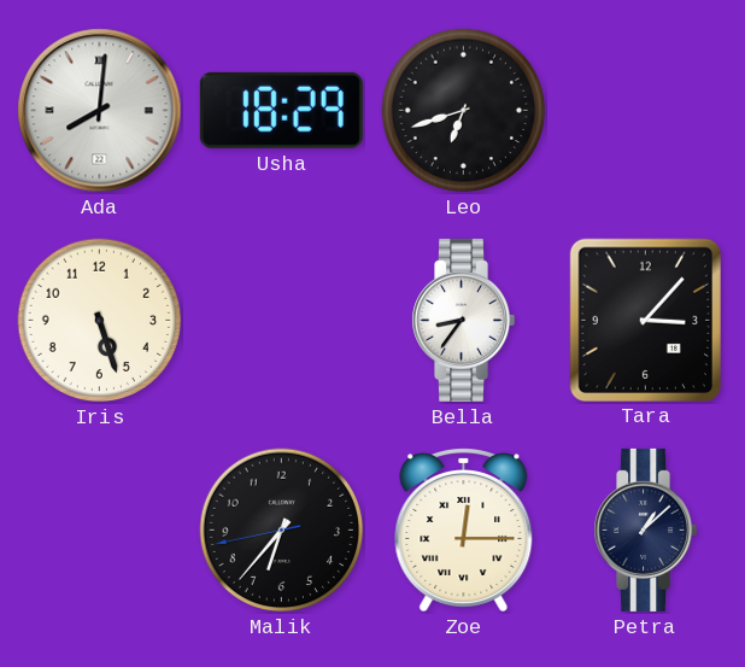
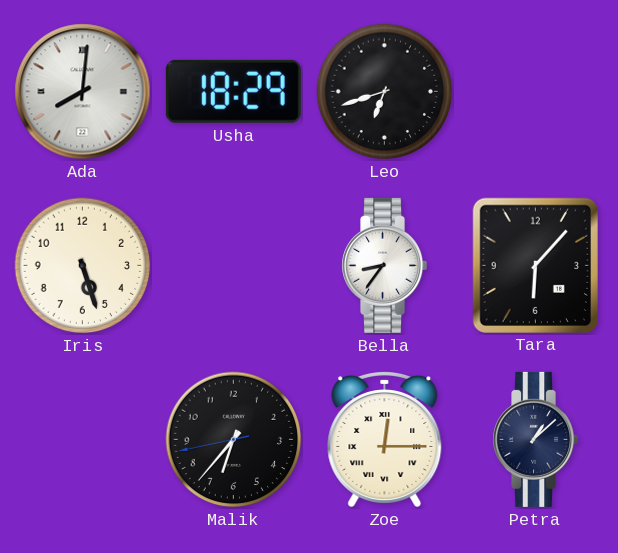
Tara: 3:07 -> 6:07 (535, 265)
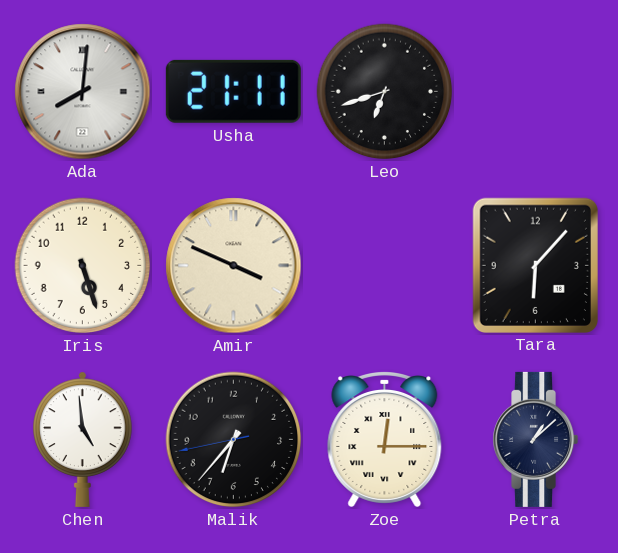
Usha: 18:29 -> 21:11 (233, 91)
Amir: none -> 3:49 (234, 266)
Bella: 8:36 -> none (385, 265)
Chen: none -> 4:59 (83, 439)
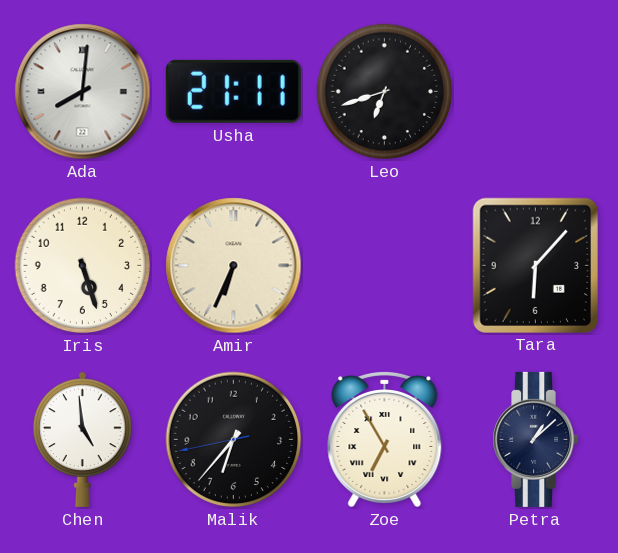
Amir: 3:49 -> 6:34 (234, 266)
Zoe: 12:15 -> 6:55 (385, 440)
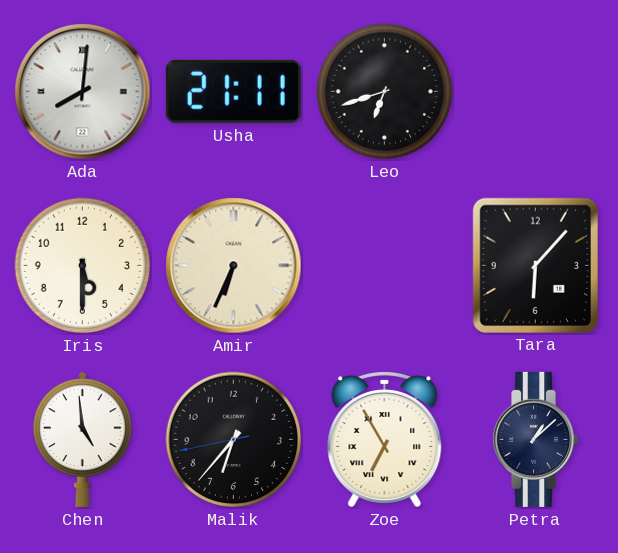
Iris: 5:27 -> 5:30 (83, 266)
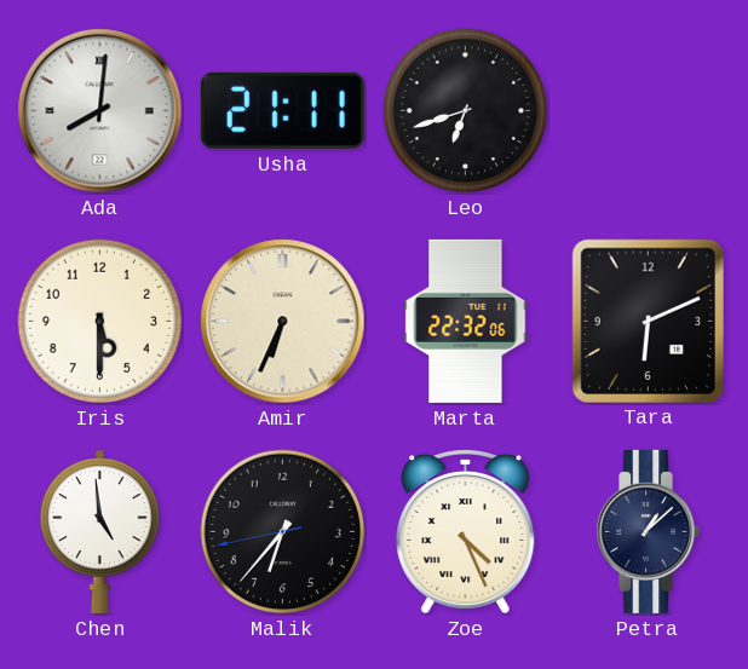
Marta: none -> 22:32 (466, 321)
Tara: 6:07 -> 6:11 (648, 321)
Zoe: 6:55 -> 4:26 (466, 532)
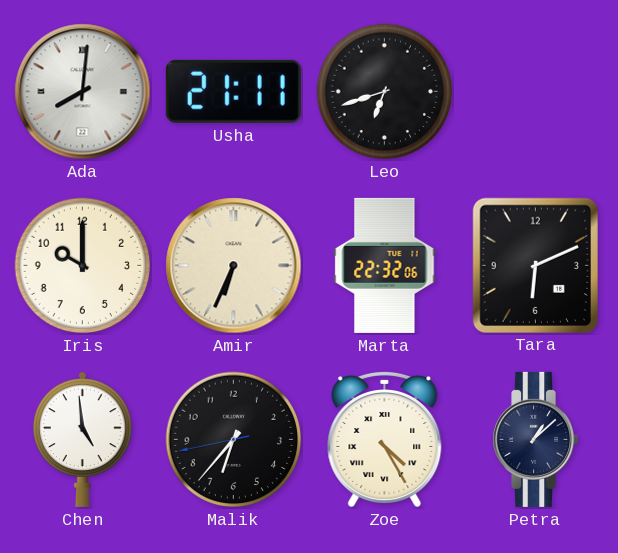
Iris: 5:30 -> 10:00 (83, 266)
Zoe: 4:26 -> 4:25 (385, 440)
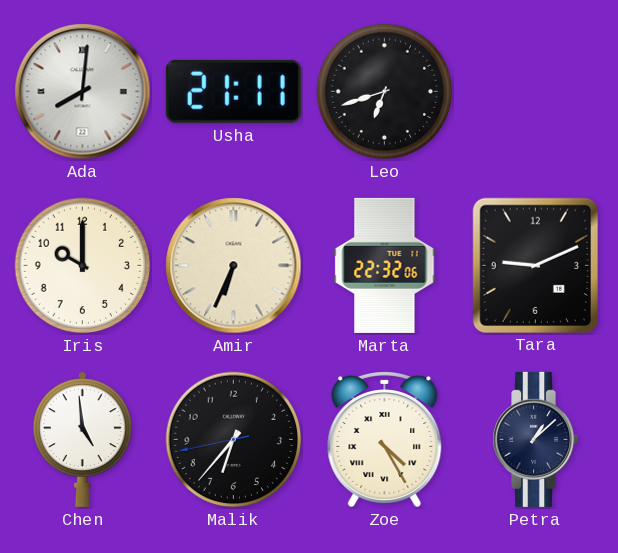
Tara: 6:11 -> 9:11 (535, 265)
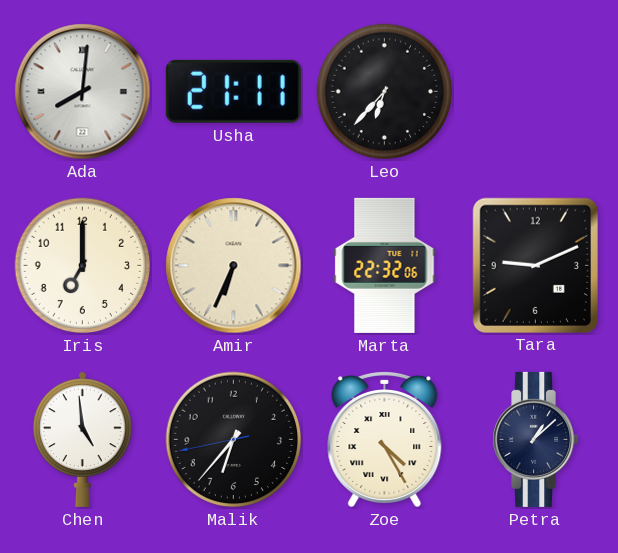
Leo: 6:42 -> 6:37 (385, 92)
Iris: 10:00 -> 7:00 (83, 266)
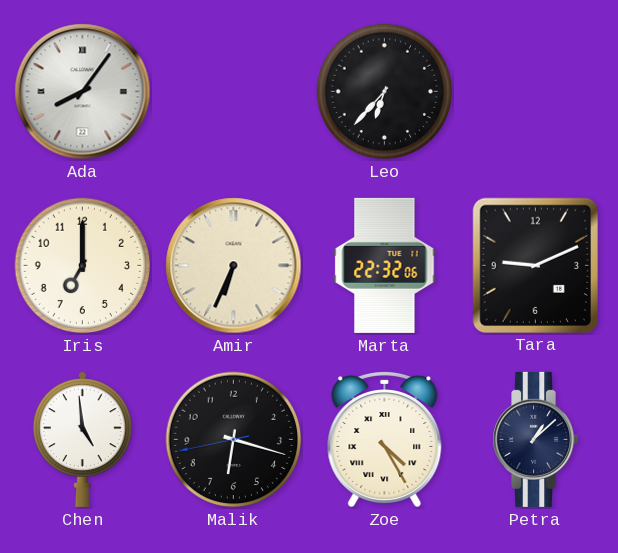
Ada: 8:01 -> 8:06 (83, 92)
Usha: 21:11 -> none (233, 91)
Malik: 6:36 -> 6:17 (234, 440)
